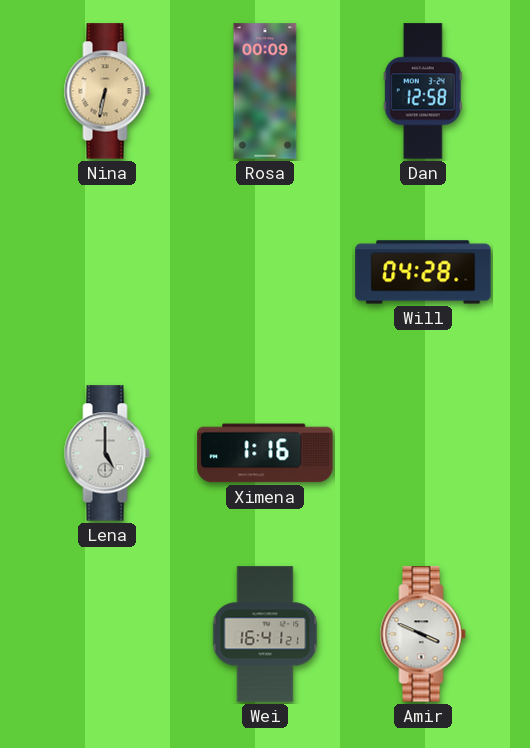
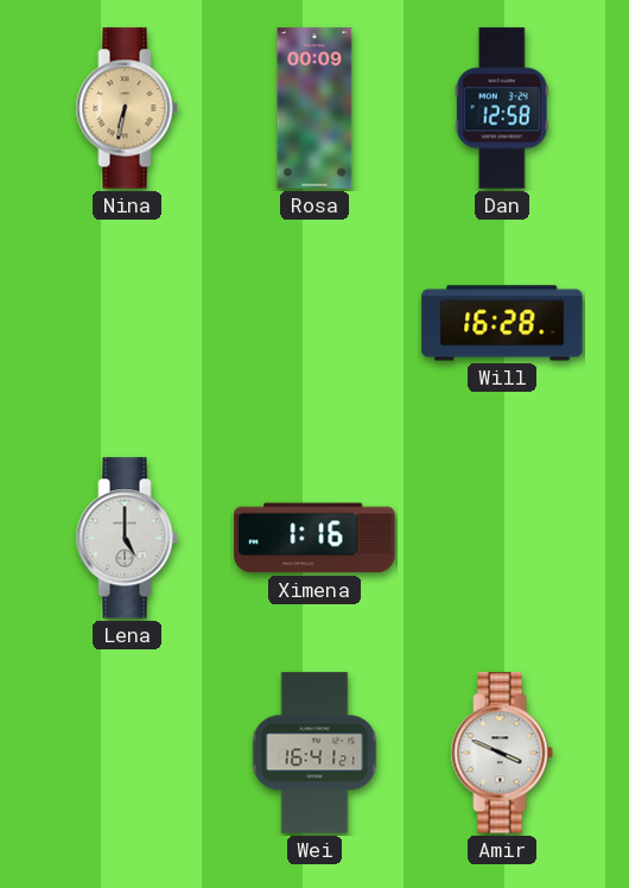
Will: 04:28 -> 16:28 (502, 323)
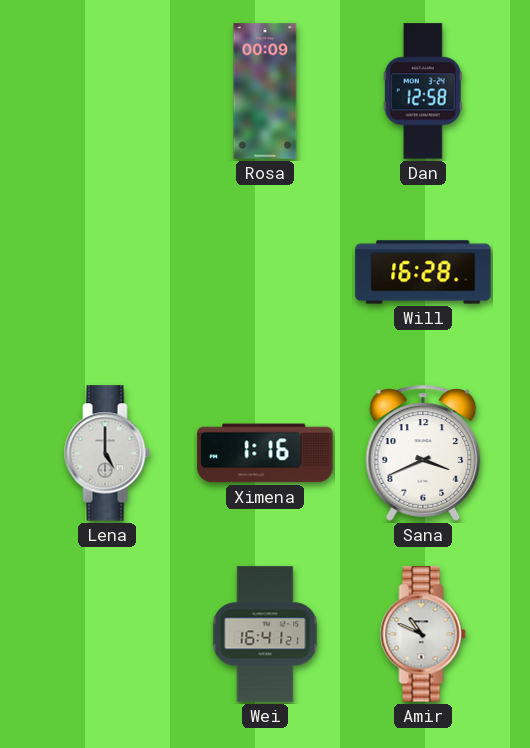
Nina: 6:32 -> none (127, 108)
Sana: none -> 3:41 (423, 453)
Amir: 3:49 -> 10:49 (423, 634)
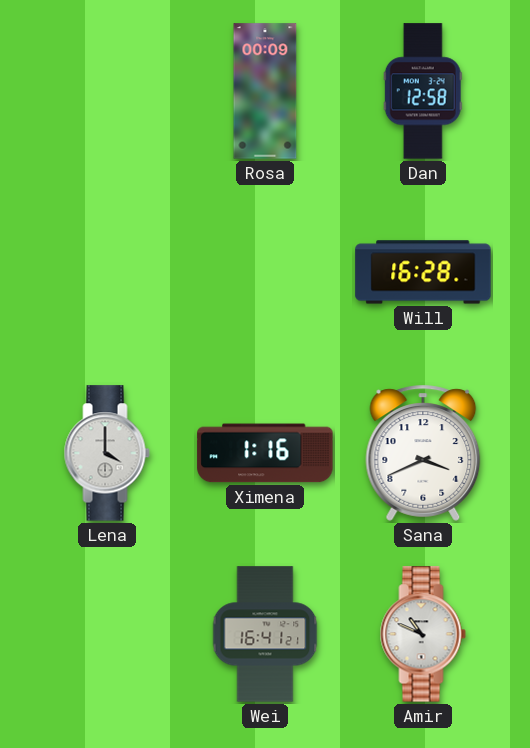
Lena: 5:00 -> 4:00 (107, 453)
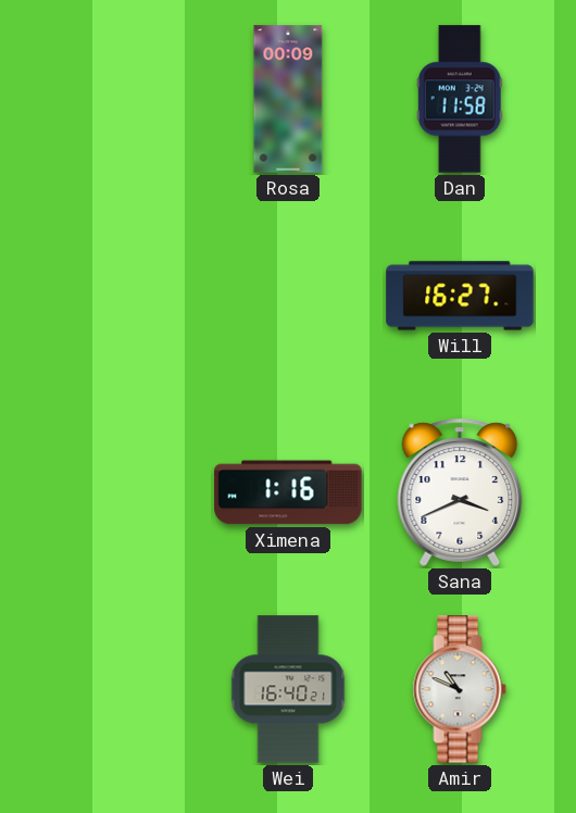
Dan: 12:58 -> 11:58 (460, 99)
Will: 16:28 -> 16:27 (460, 296)
Lena: 4:00 -> none (107, 453)
Wei: 16:41 -> 16:40 (288, 689)
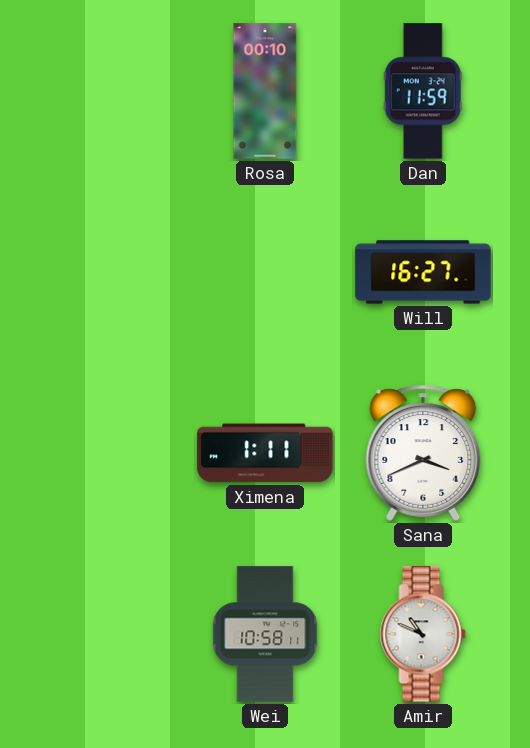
Rosa: 00:09 -> 00:10 (265, 91)
Dan: 11:58 -> 11:59 (423, 91)
Ximena: 1:16 -> 1:11 (265, 453)
Wei: 16:40 -> 10:58 (265, 634)
